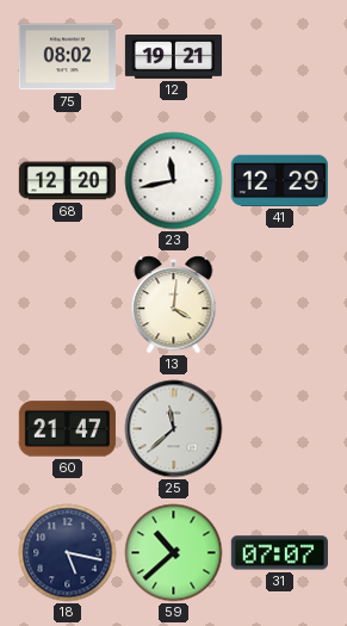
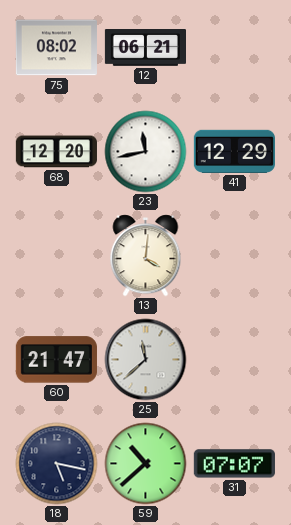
12: 19:21 -> 06:21 (145, 48)
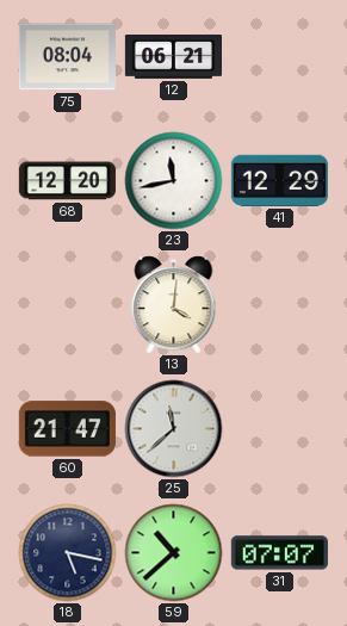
75: 08:02 -> 08:04 (67, 57)
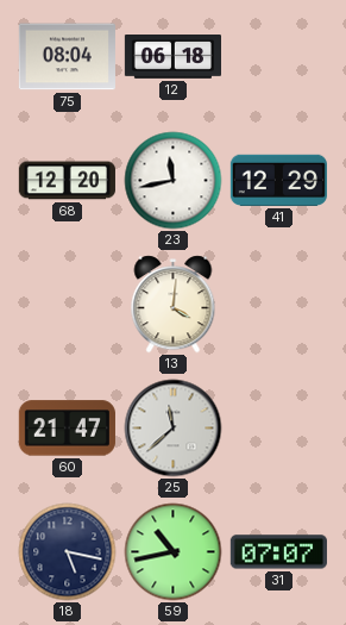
12: 06:21 -> 06:18 (172, 57)
59: 10:38 -> 10:43 (174, 552)
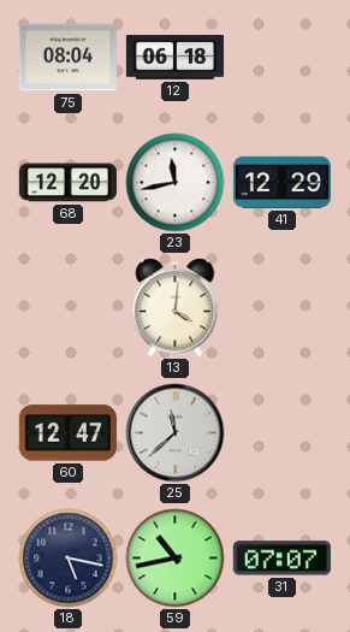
60: 21:47 -> 12:47 (67, 433)
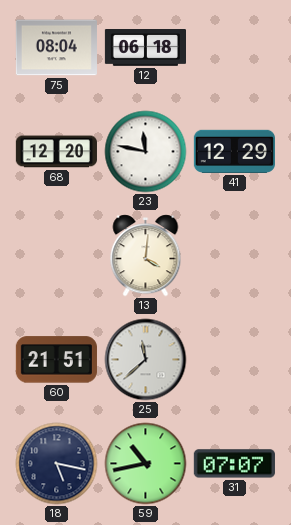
23: 11:43 -> 11:47 (146, 152)
60: 12:47 -> 21:51 (56, 360)
